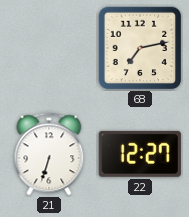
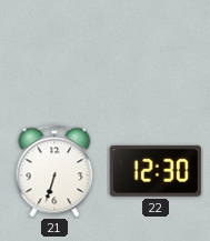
68: 7:13 -> none (140, 48)
22: 12:27 -> 12:30 (156, 171)
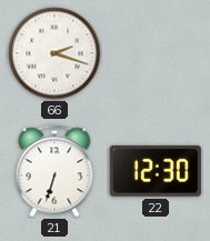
66: none -> 2:18 (54, 53)
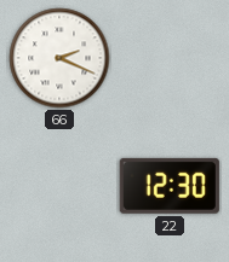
66: 2:18 -> 2:19 (59, 58)
21: 6:33 -> none (54, 171)
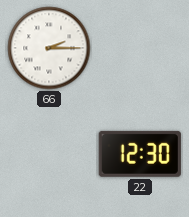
66: 2:19 -> 2:15 (49, 48)
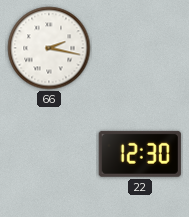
66: 2:15 -> 2:17 (49, 48)
